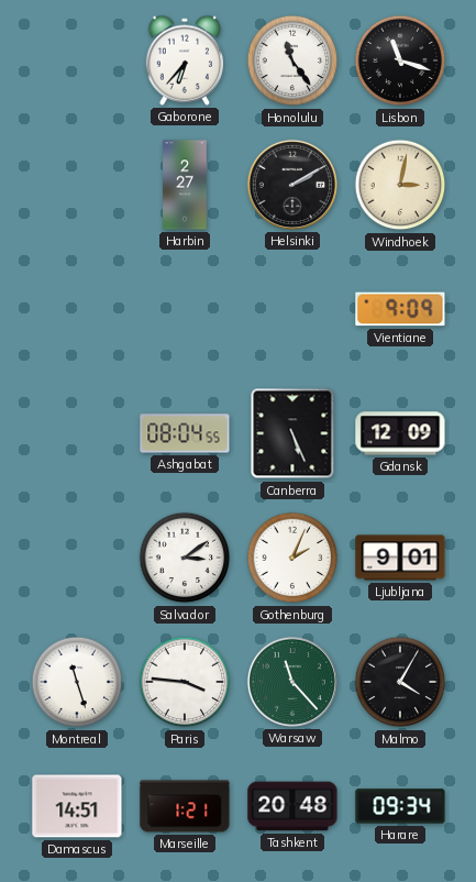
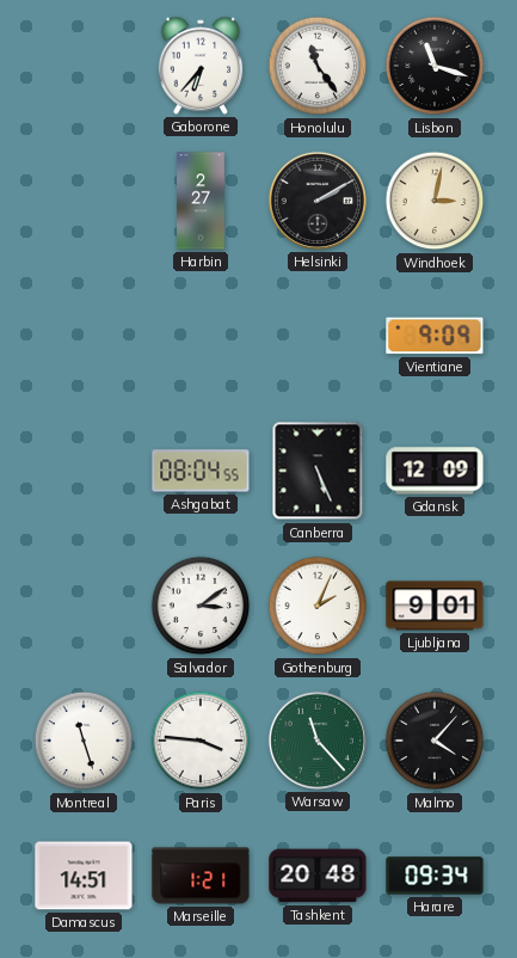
Malmo: 4:05 -> 4:07 (435, 741)
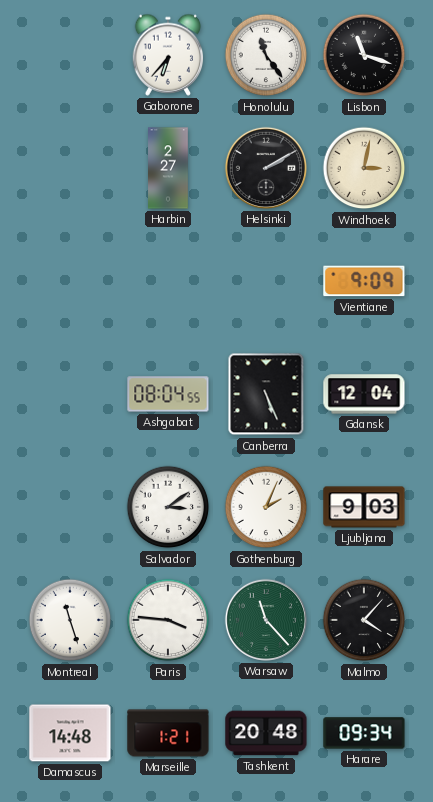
Gdansk: 12:09 -> 12:04 (364, 394)
Ljubljana: 9:01 -> 9:03 (364, 507)
Damascus: 14:51 -> 14:48 (70, 733)
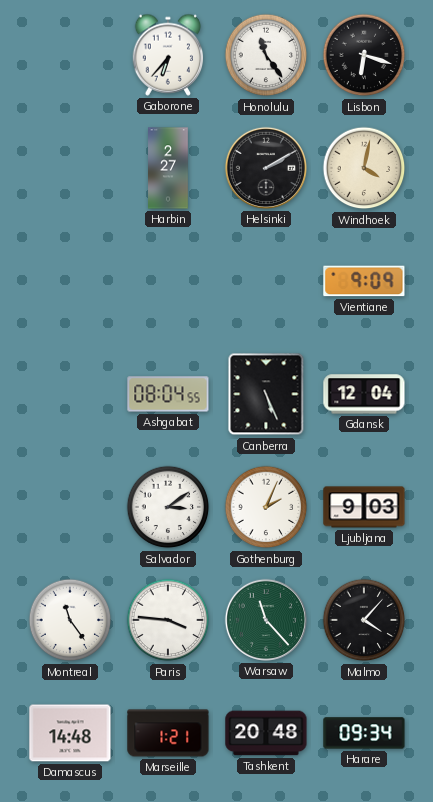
Lisbon: 11:18 -> 6:18 (364, 55)
Windhoek: 3:02 -> 4:02 (364, 168)
Montreal: 11:27 -> 11:24 (70, 620)
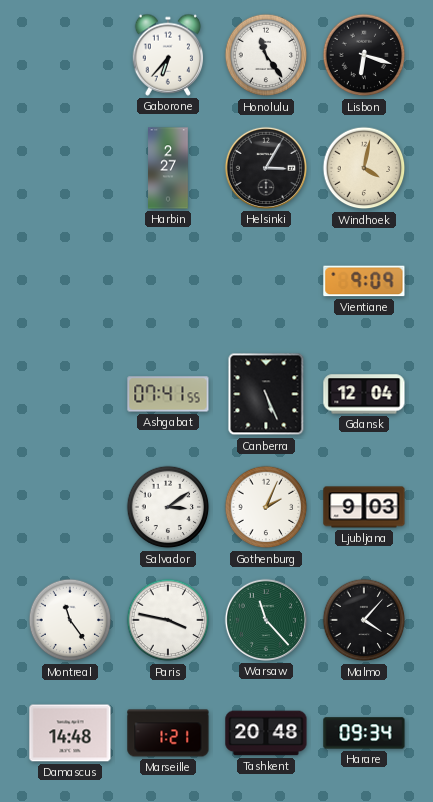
Helsinki: 2:10 -> 3:05 (266, 168)
Ashgabat: 08:04 -> 07:41 (168, 394)
Paris: 3:46 -> 3:47 (168, 620)
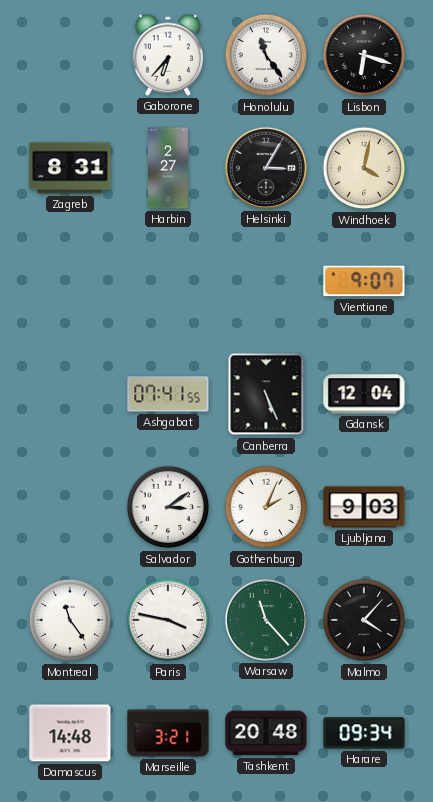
Zagreb: none -> 8:31 (70, 168)
Vientiane: 9:09 -> 9:07 (364, 281)
Marseille: 1:21 -> 3:21 (168, 733)
